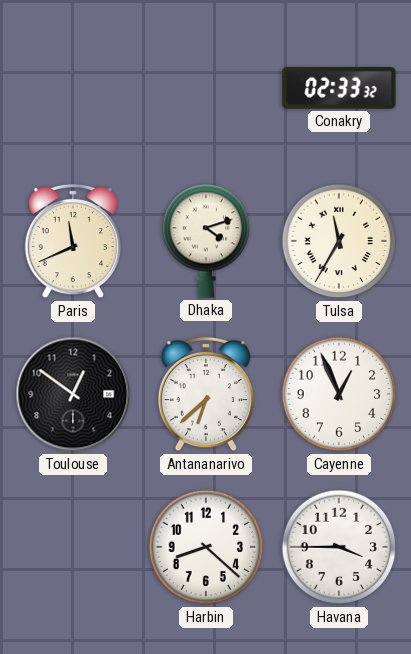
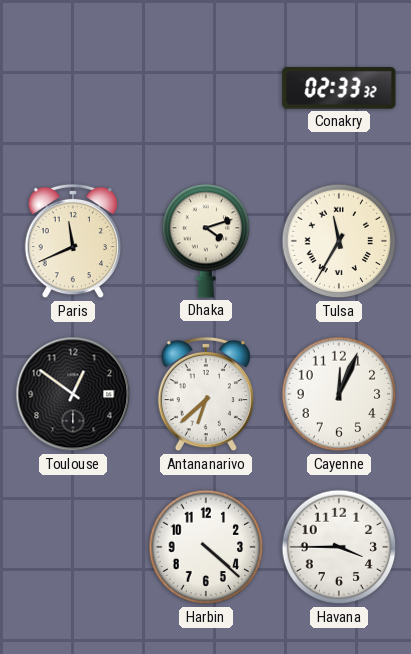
Cayenne: 12:56 -> 12:04 (339, 394)
Harbin: 8:22 -> 4:22 (206, 547)
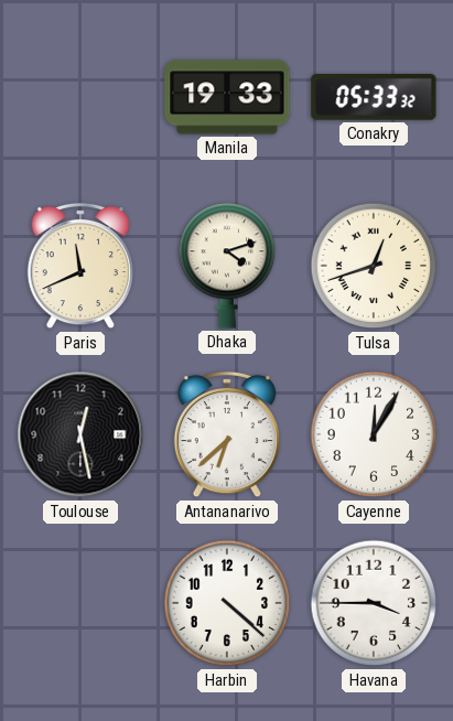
Manila: none -> 19:33 (227, 97)
Conakry: 02:33 -> 05:33 (374, 97)
Tulsa: 11:35 -> 12:42 (374, 266)
Toulouse: 12:51 -> 12:28 (80, 434)
Cayenne: 12:04 -> 12:05 (374, 434)
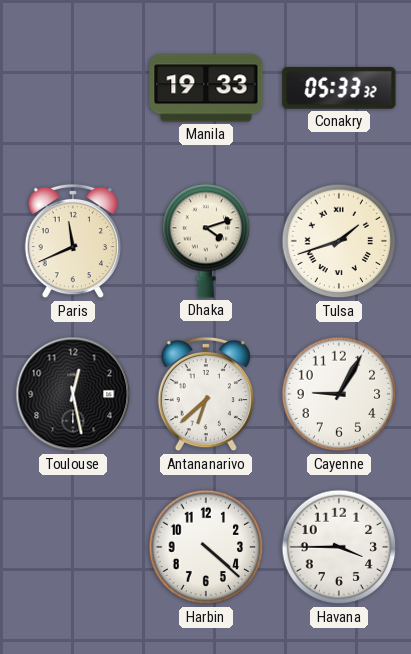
Tulsa: 12:42 -> 1:42 (339, 241)
Cayenne: 12:05 -> 9:05 (339, 394)
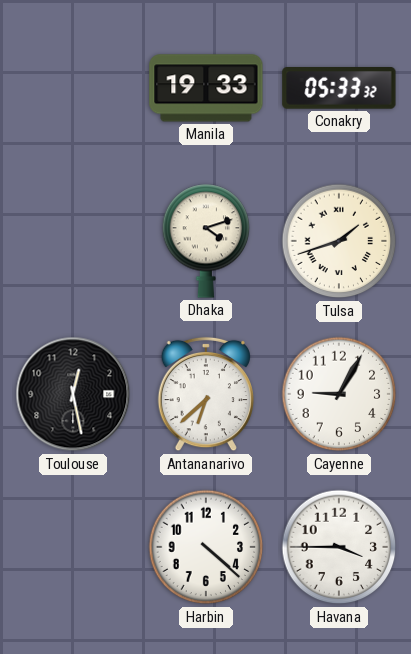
Paris: 11:41 -> none (73, 241)
